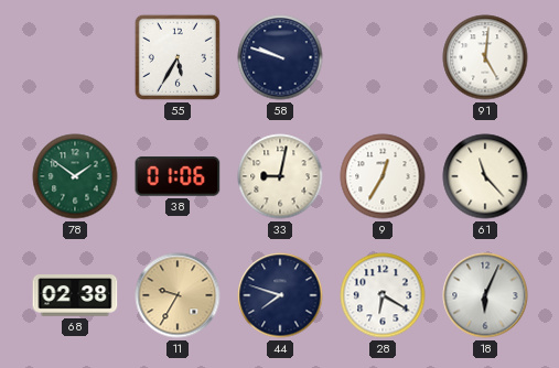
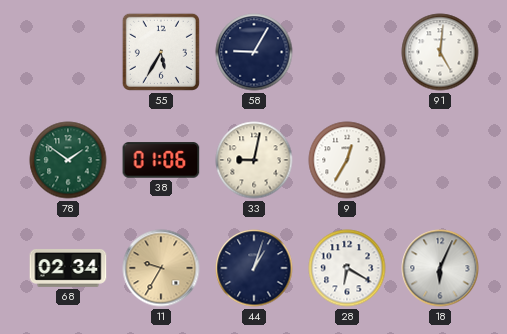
58: 9:48 -> 9:05 (254, 52)
61: 11:23 -> none (485, 176)
68: 02:38 -> 02:34 (68, 269)
44: 7:48 -> 1:03 (254, 268)
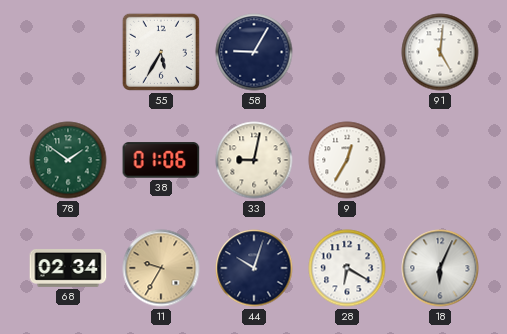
44: 1:03 -> 10:03 (254, 268)
